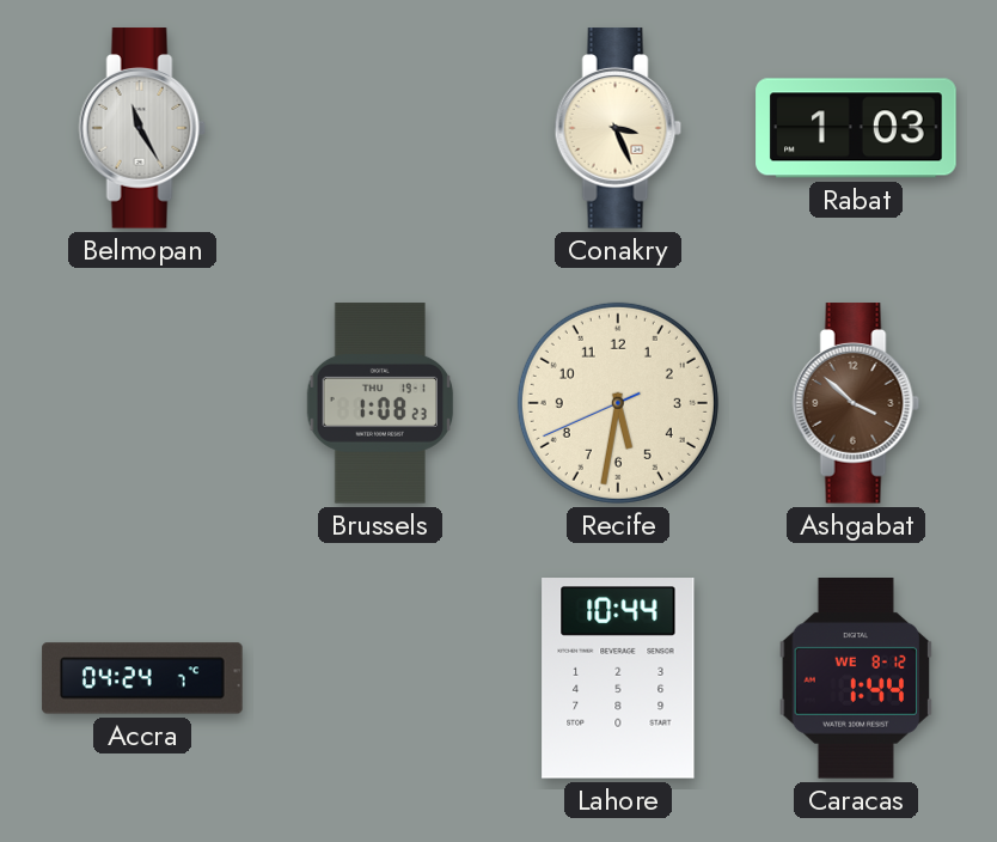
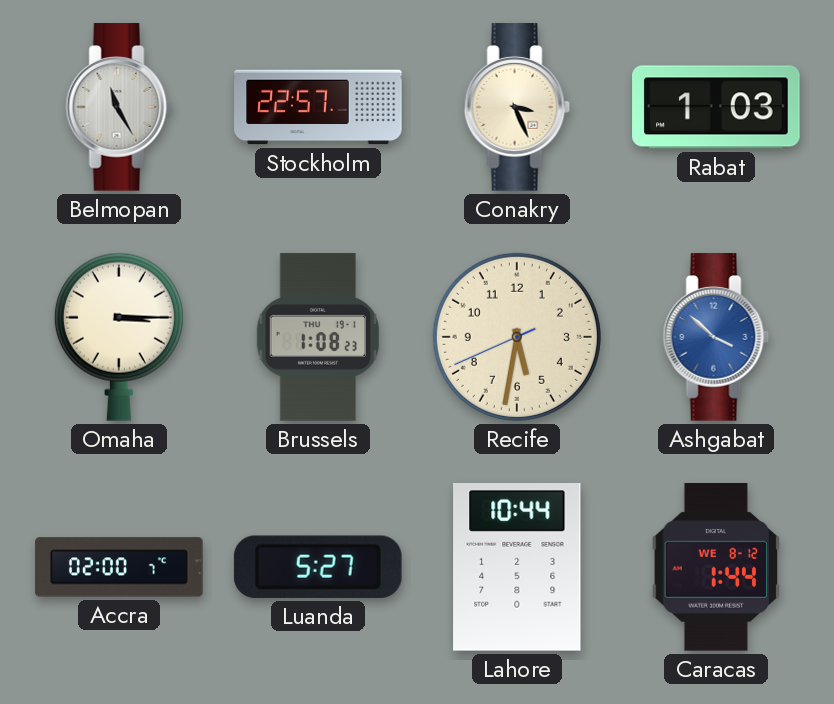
Stockholm: none -> 22:57 (318, 107)
Omaha: none -> 3:15 (119, 337)
Ashgabat dial: brown -> blue (716, 337)
Accra: 04:24 -> 02:00 (119, 567)
Luanda: none -> 5:27 (318, 567)
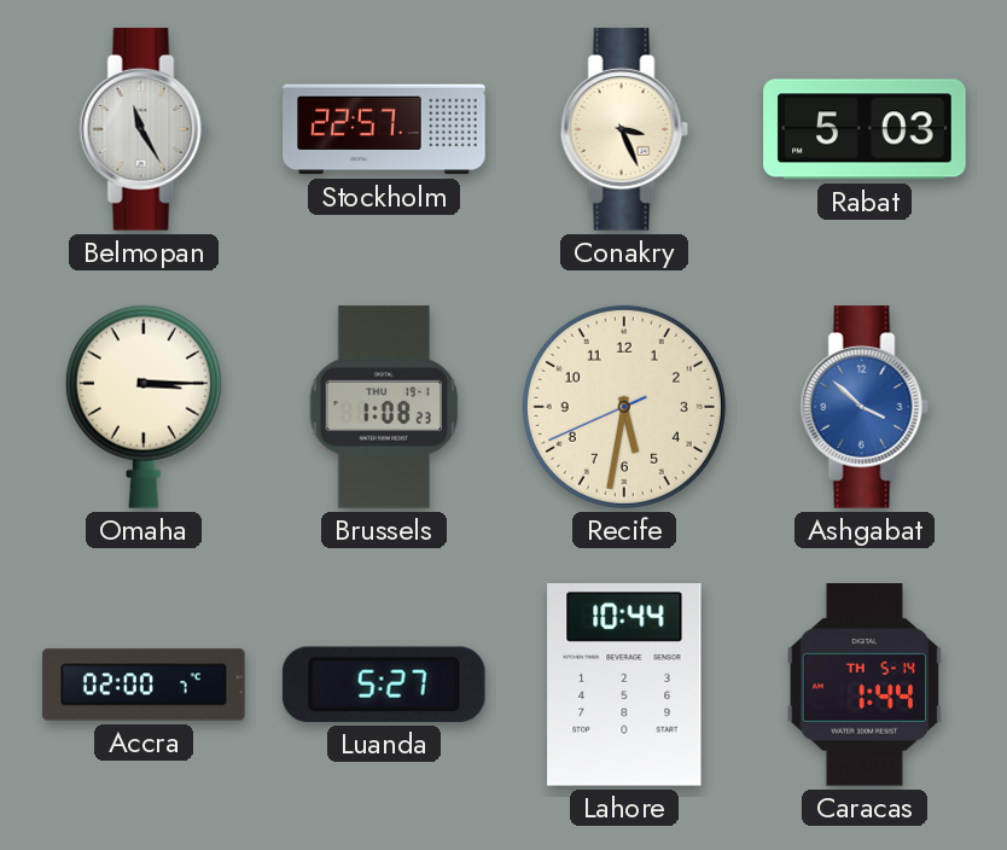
Rabat: 1:03 -> 5:03 (865, 129)
Caracas date: WE 8-12 -> TH 5-14 (865, 685)
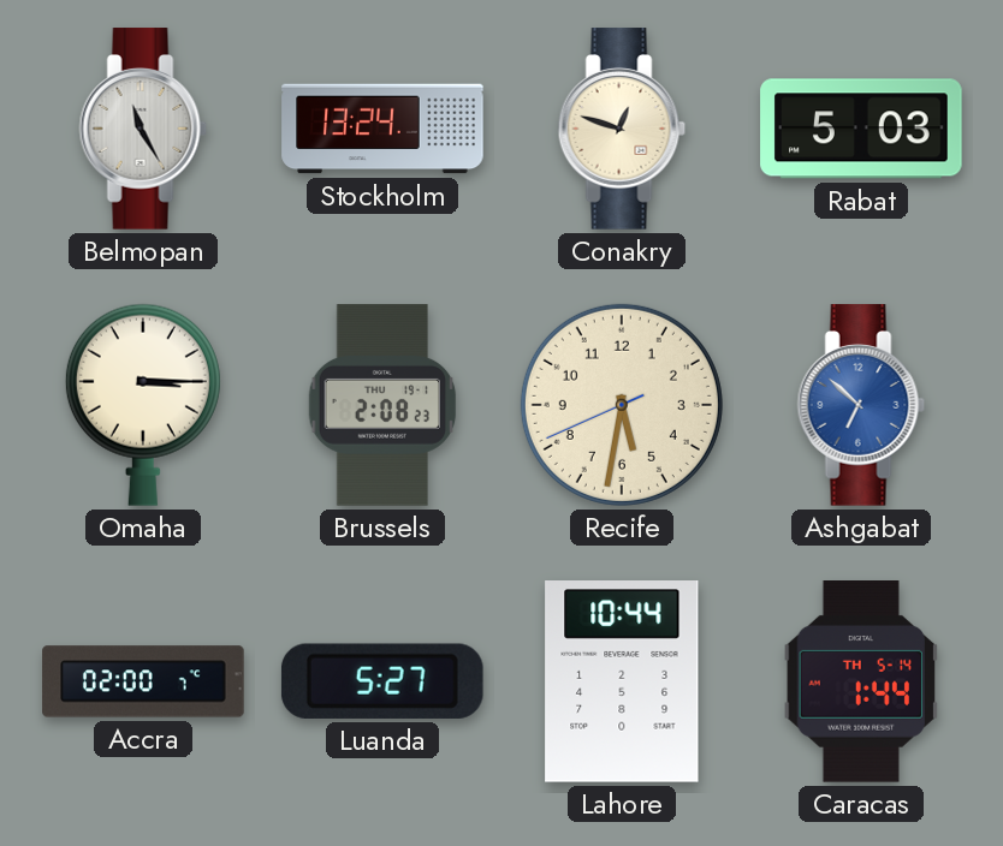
Stockholm: 22:57 -> 13:24 (382, 129)
Conakry: 3:26 -> 12:48 (622, 129)
Brussels: 1:08 -> 2:08 (382, 405)
Ashgabat: 3:52 -> 6:52 (861, 405)
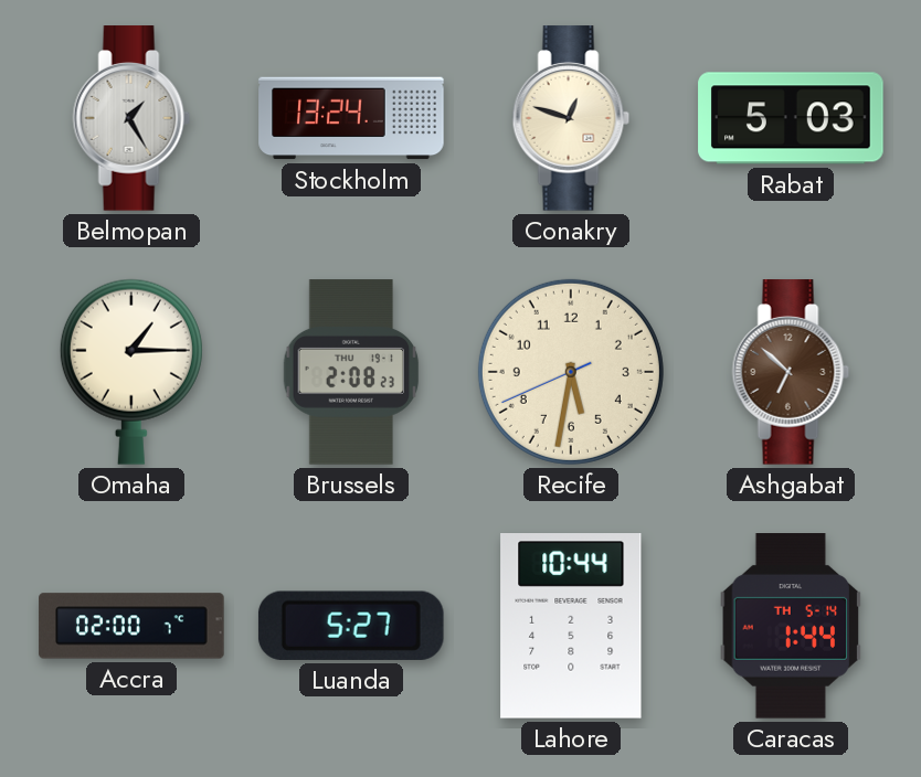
Belmopan: 11:25 -> 1:25 (131, 118)
Omaha: 3:15 -> 1:15 (131, 372)
Ashgabat dial: blue -> brown (791, 372)
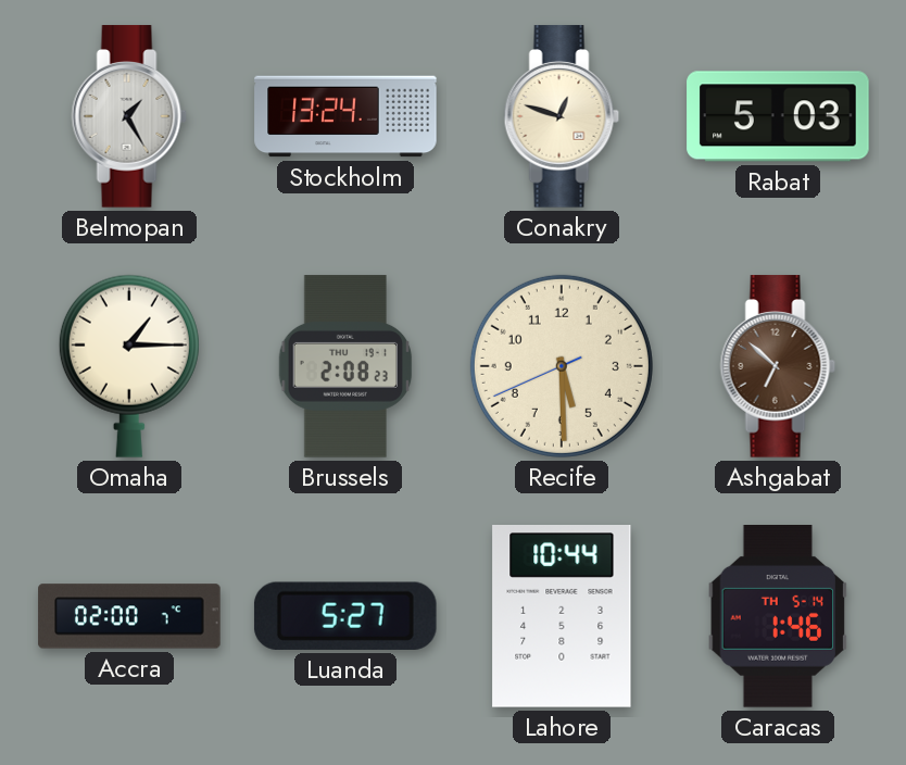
Recife: 5:31 -> 5:29 (562, 366)
Caracas: 1:44 -> 1:46 (778, 616)
